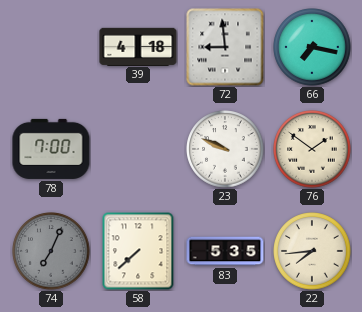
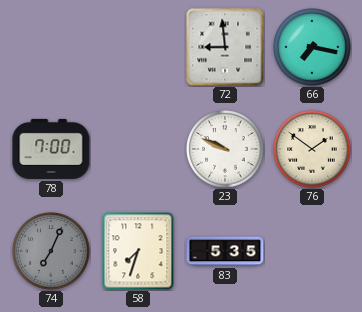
39: 4:18 -> none (138, 46)
58: 7:38 -> 7:33 (138, 251)
22: 7:44 -> none (312, 251)
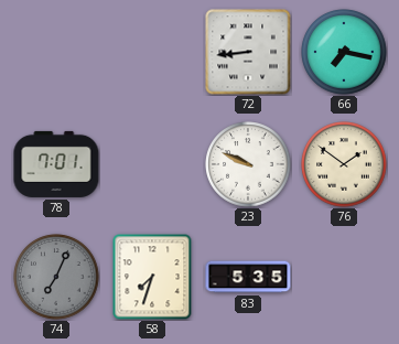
72: 8:59 -> 8:44 (248, 52)
78: 7:00 -> 7:01 (56, 164)
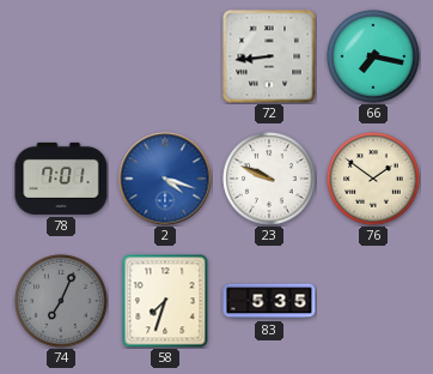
2: none -> 4:18 (165, 179)
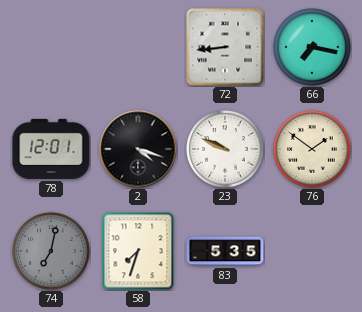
78: 7:01 -> 12:01 (51, 149)
2 dial: blue -> black (138, 149)
74: 7:04 -> 7:02 (51, 251)
